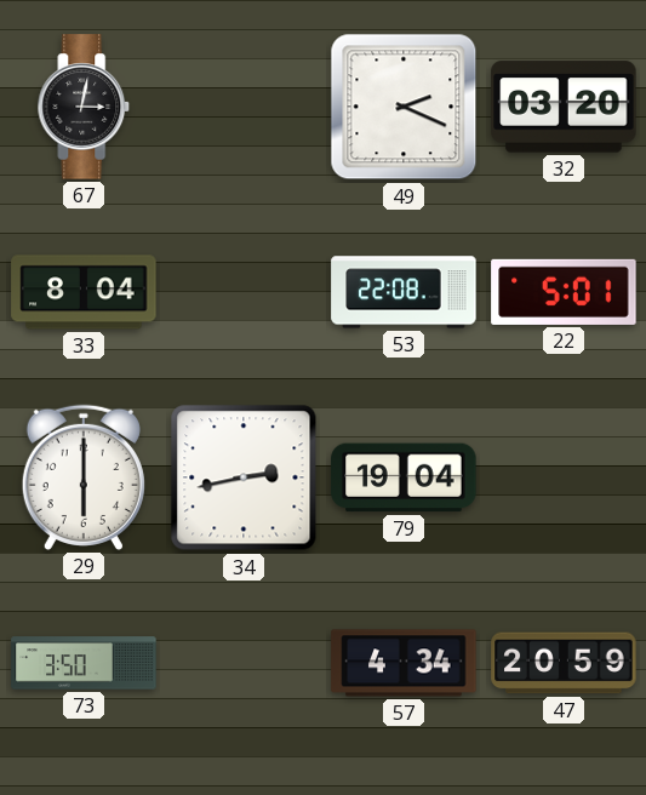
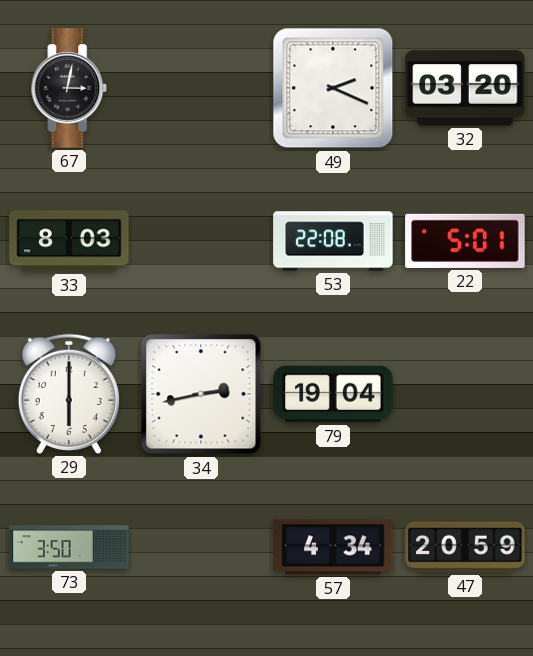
33: 8:04 -> 8:03 (69, 241)
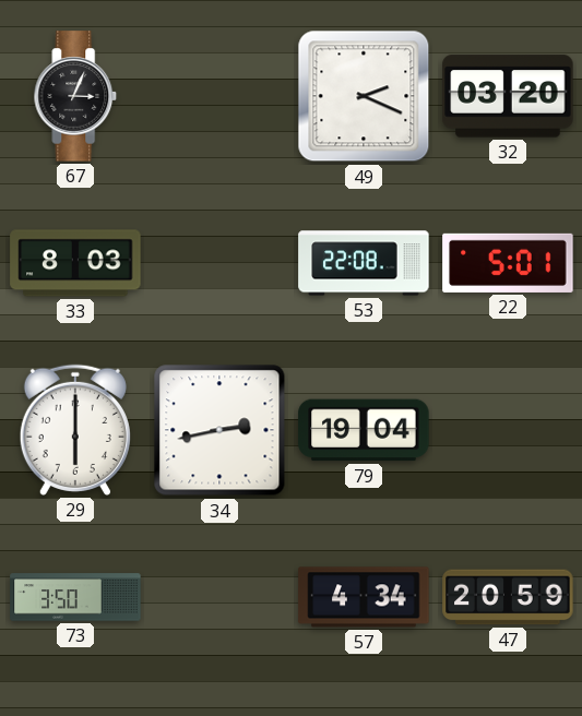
67: 3:02 -> 3:04 (75, 96)
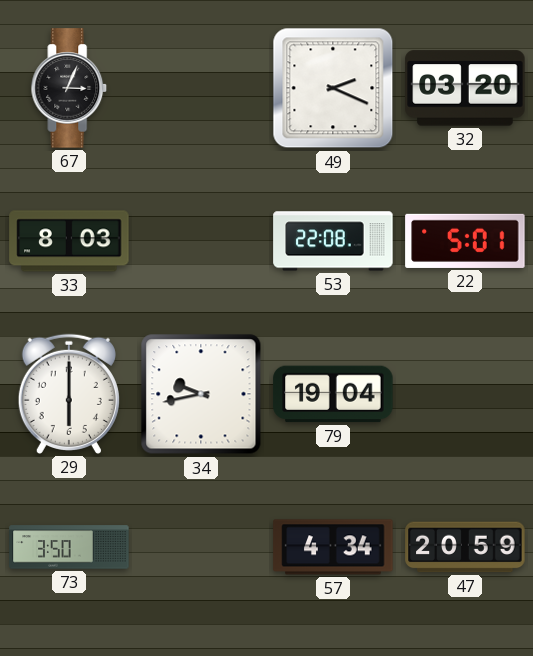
34: 2:43 -> 9:43 (201, 394)
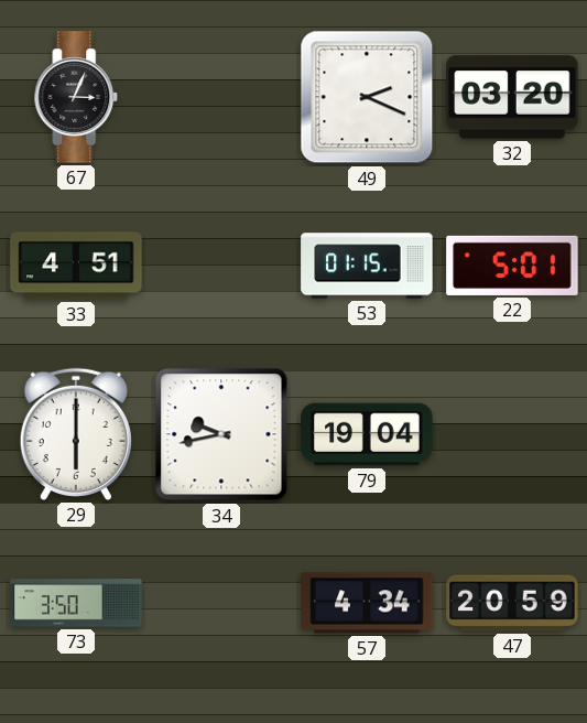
33: 8:03 -> 4:51 (76, 266)
53: 22:08 -> 01:15 (367, 266)
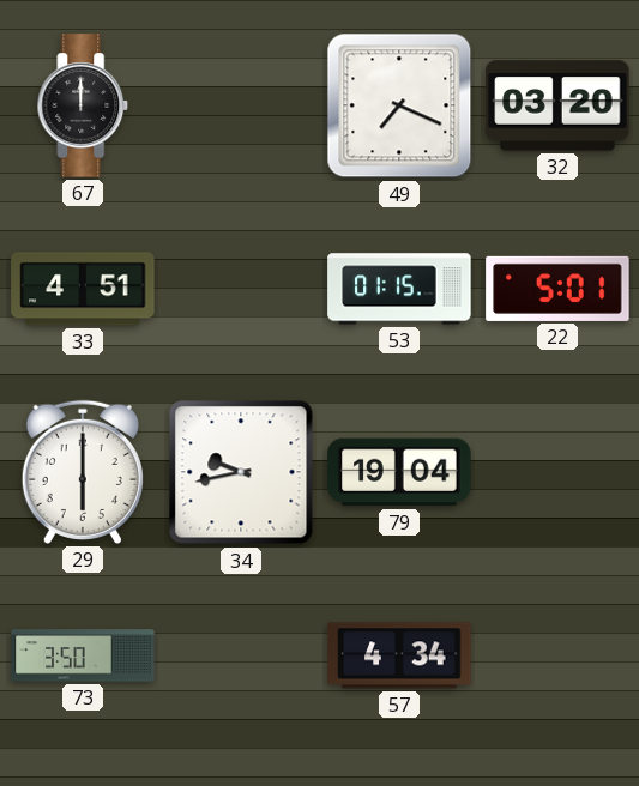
67: 3:04 -> 12:00 (83, 105)
49: 2:19 -> 7:19 (399, 105)
47: 20:59 -> none (512, 603)
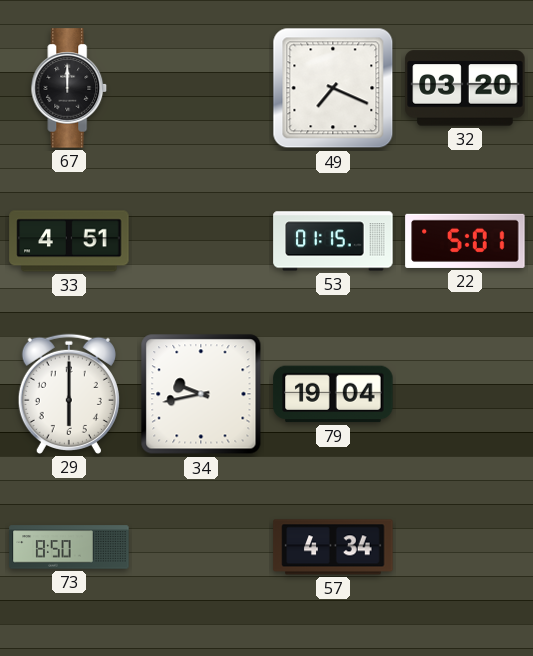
73: 3:50 -> 8:50 (69, 547)
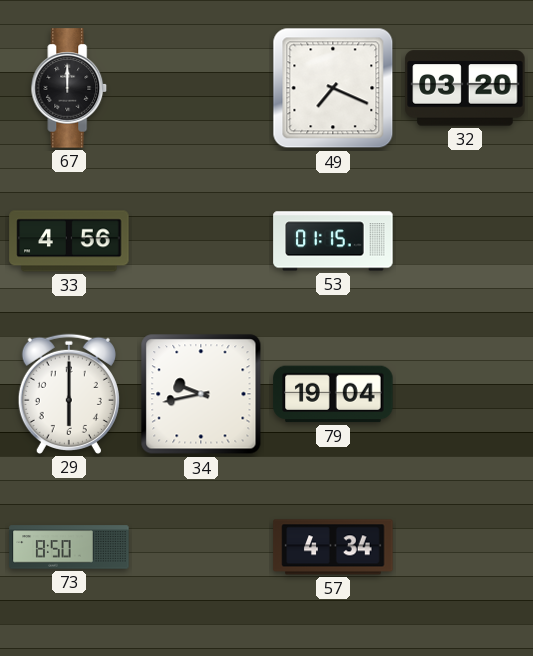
33: 4:51 -> 4:56 (69, 241)
22: 5:01 -> none (465, 241)
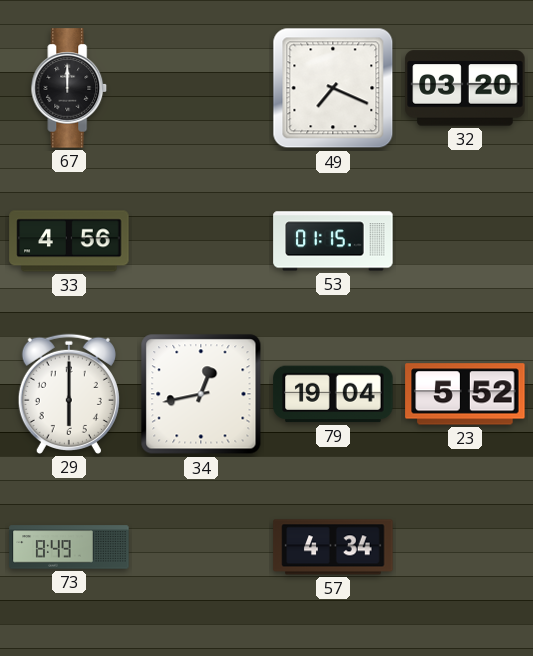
34: 9:43 -> 12:43 (201, 394)
23: none -> 5:52 (465, 394)
73: 8:50 -> 8:49 (69, 547)
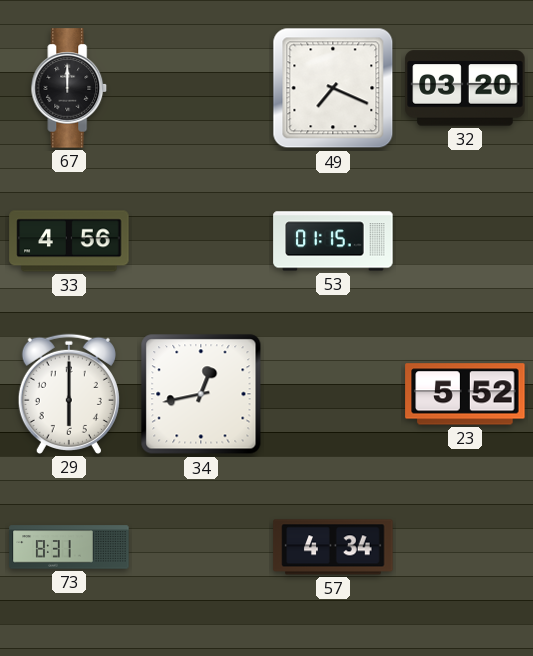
79: 19:04 -> none (333, 394)
73: 8:49 -> 8:31 (69, 547)
